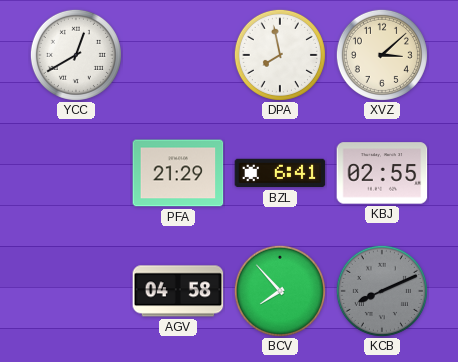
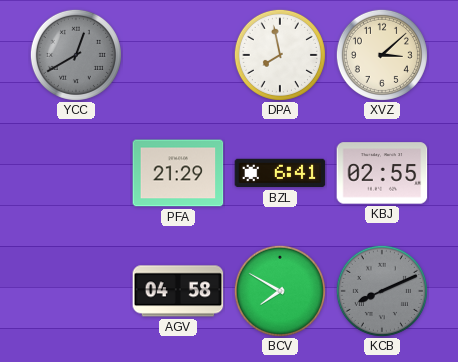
YCC dial: white -> grey (76, 55)
BCV: 7:53 -> 7:50 (280, 291)
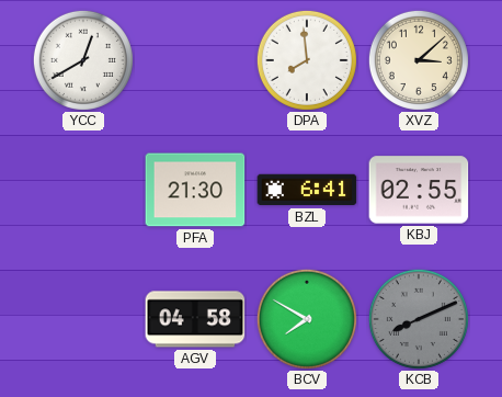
YCC dial: grey -> white (83, 60)
DPA: 7:58 -> 7:59 (307, 60)
PFA: 21:29 -> 21:30 (195, 190)
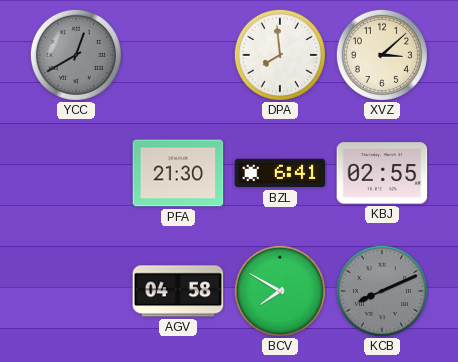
YCC dial: white -> grey (76, 55)
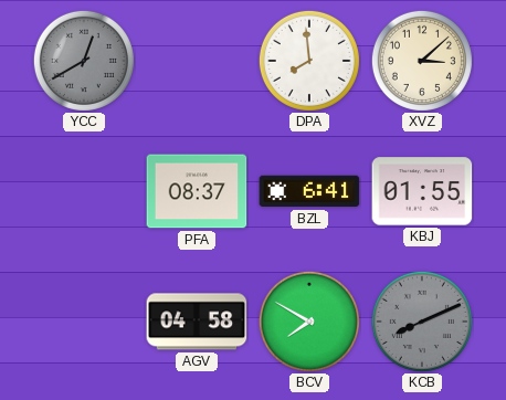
PFA: 21:30 -> 08:37 (197, 191)
KBJ: 02:55 -> 01:55 (422, 191)
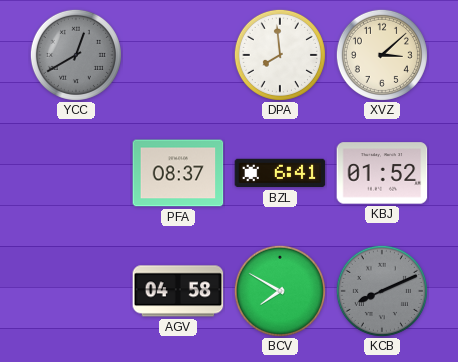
KBJ: 01:55 -> 01:52 (382, 173)
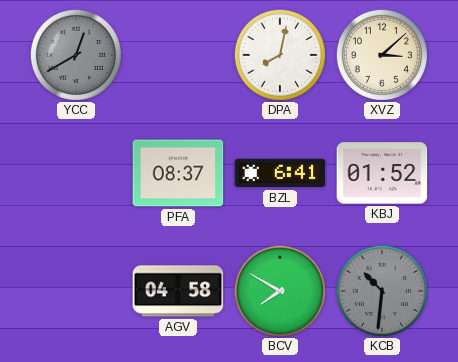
DPA: 7:59 -> 8:02 (280, 55)
KCB: 8:11 -> 10:31 (382, 291)
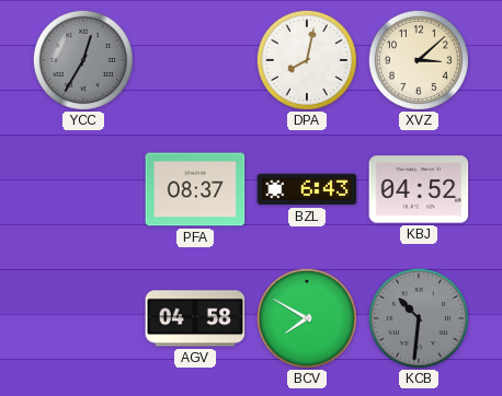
YCC: 12:40 -> 12:35 (83, 60)
BZL: 6:41 -> 6:43 (307, 189)
KBJ: 01:52 -> 04:52 (419, 189)
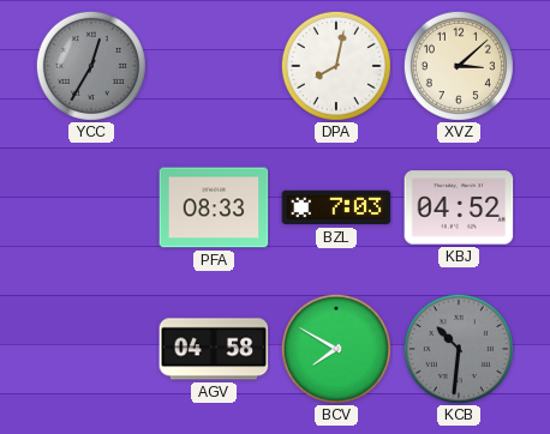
PFA: 08:37 -> 08:33 (214, 207)
BZL: 6:43 -> 7:03 (336, 207)
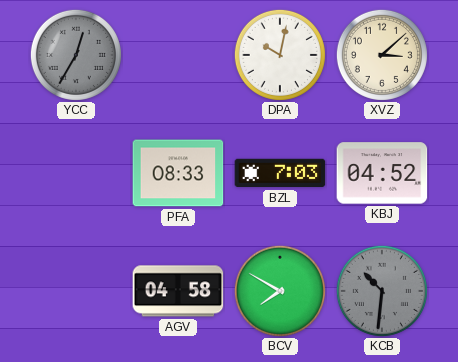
DPA: 8:02 -> 10:02 (280, 55)
